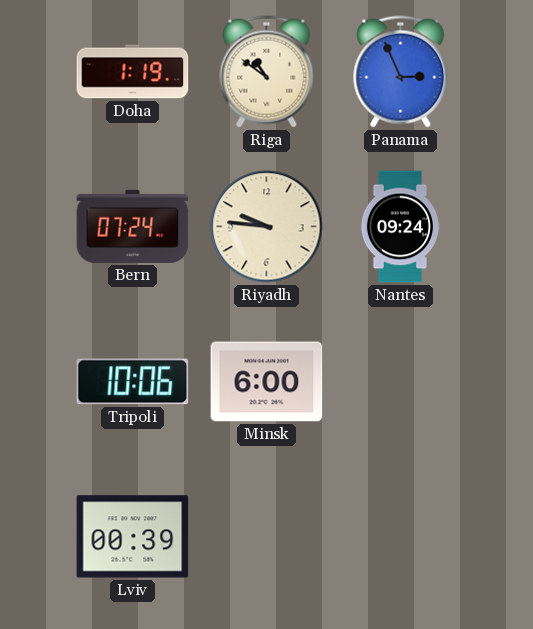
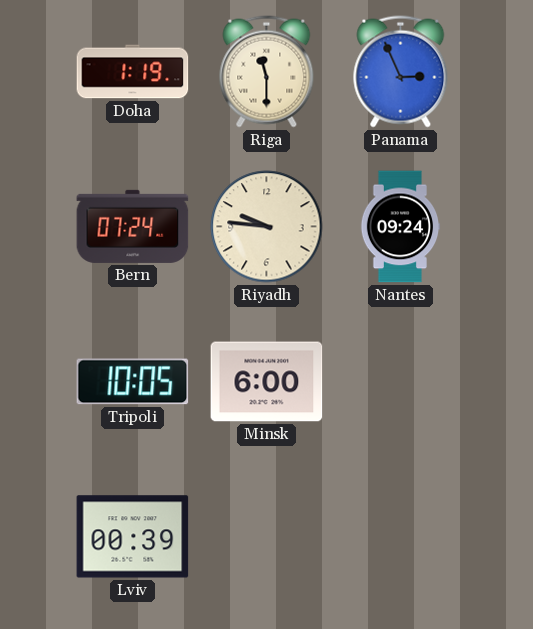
Riga: 10:51 -> 11:30 (267, 72)
Tripoli: 10:06 -> 10:05 (133, 382)
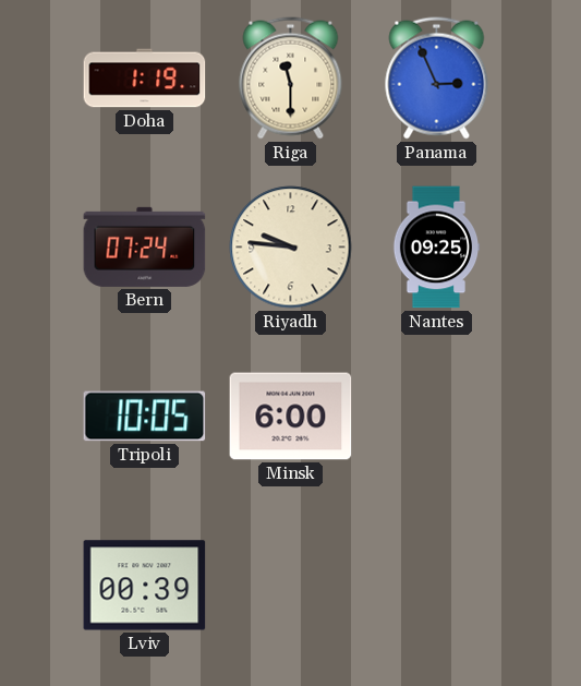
Nantes: 09:24 -> 09:25 (436, 248)
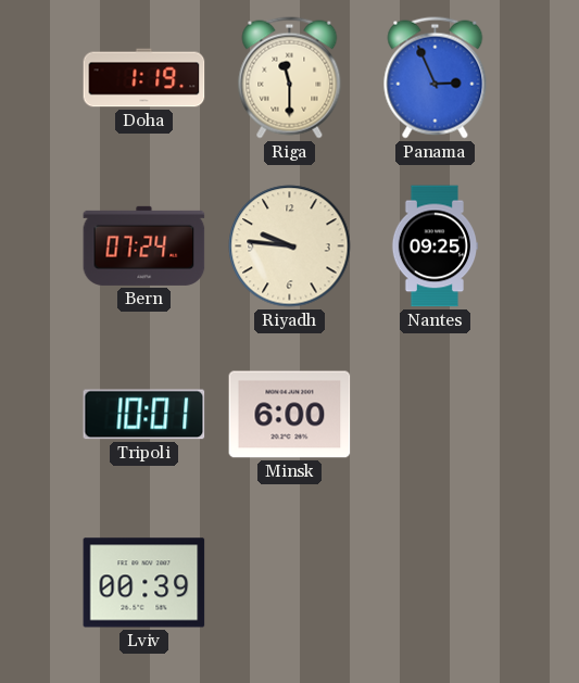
Tripoli: 10:05 -> 10:01 (144, 415)
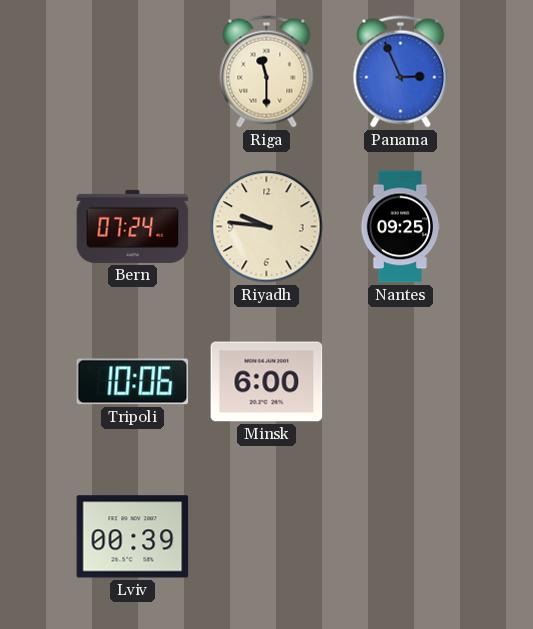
Doha: 1:19 -> none (144, 78)
Tripoli: 10:01 -> 10:06 (133, 382)
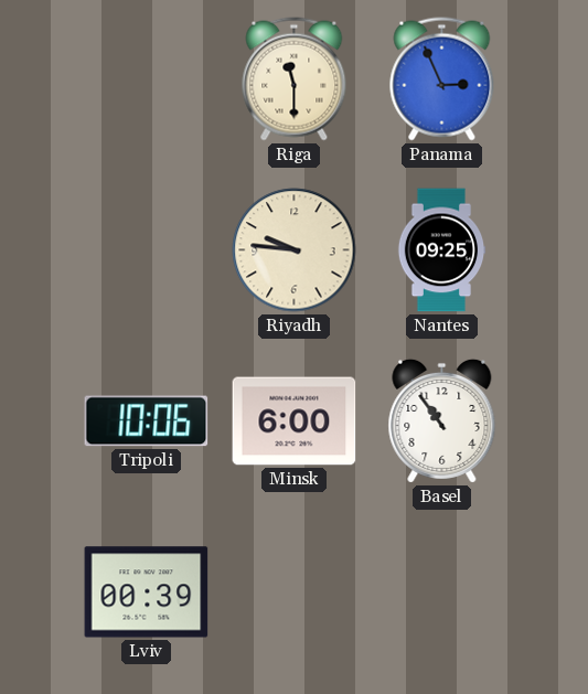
Bern: 07:24 -> none (133, 226)
Basel: none -> 10:54 (442, 420)
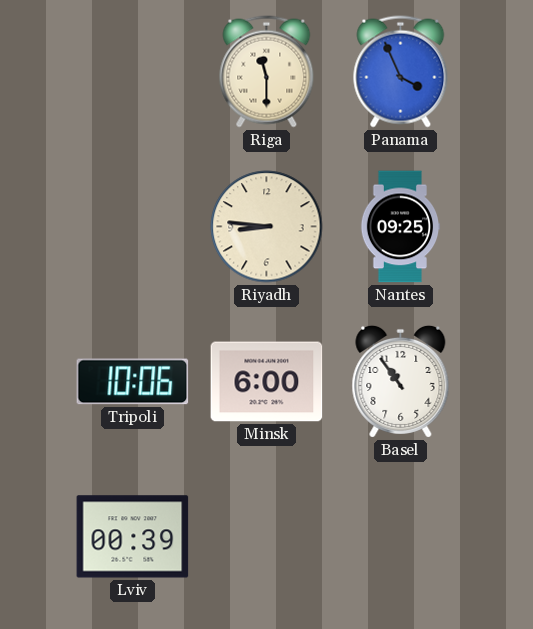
Panama: 2:56 -> 3:56 (401, 72)
Riyadh: 9:46 -> 8:46 (267, 227)
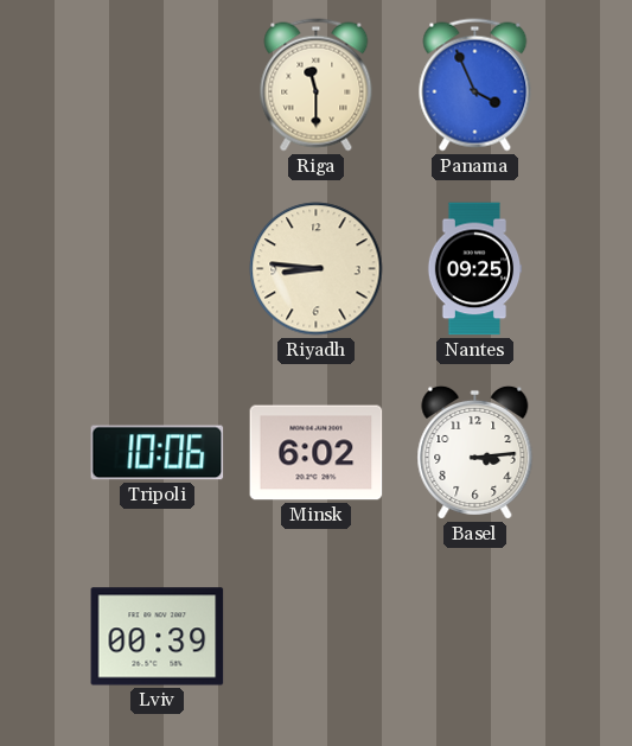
Minsk: 6:00 -> 6:02 (317, 453)
Basel: 10:54 -> 3:14 (475, 452)
